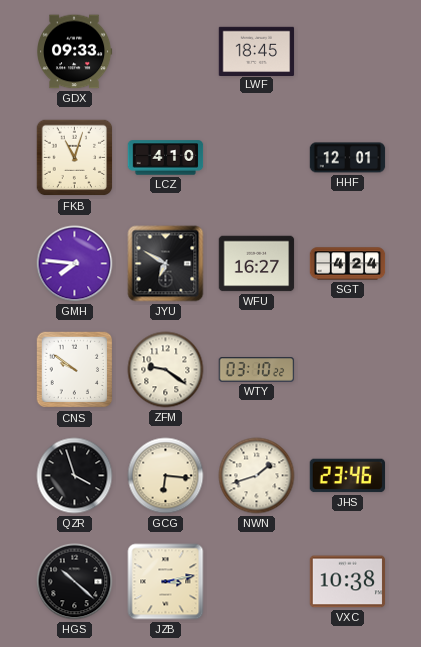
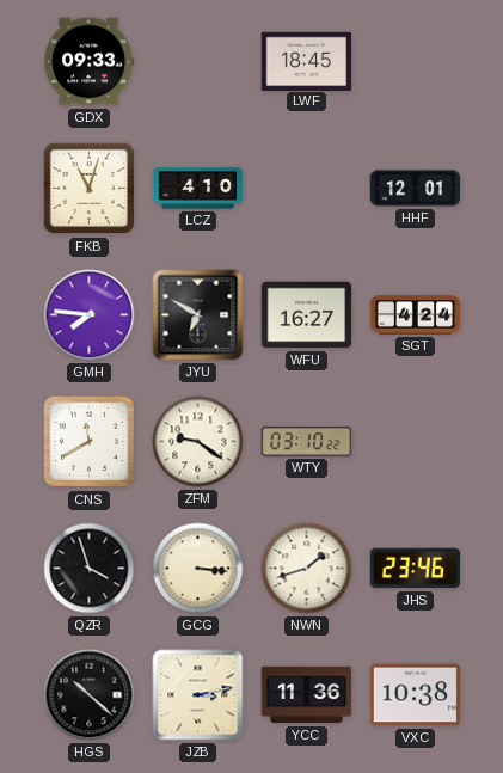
CNS: 9:51 -> 11:40 (90, 442)
GCG: 6:16 -> 3:16 (198, 569)
YCC: none -> 11:36 (307, 695)
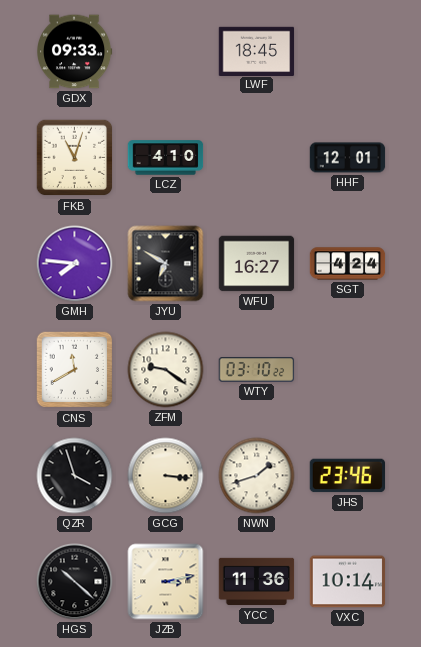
VXC: 10:38 -> 10:14 (348, 582)
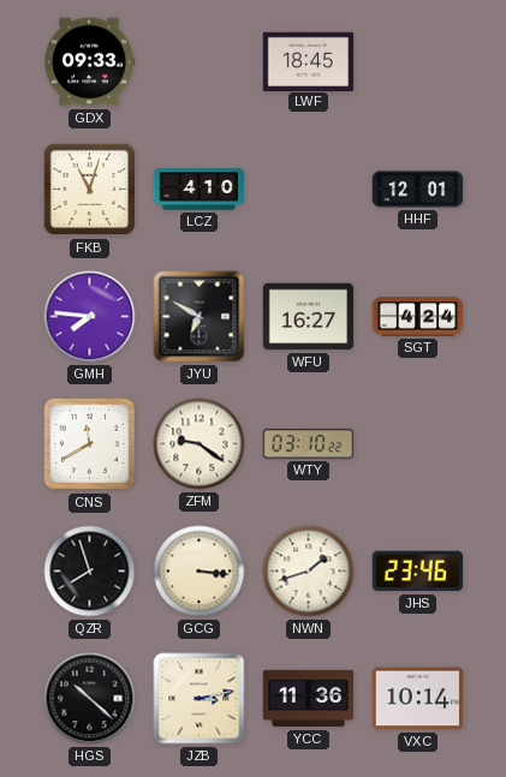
QZR: 3:57 -> 7:57 (90, 572)
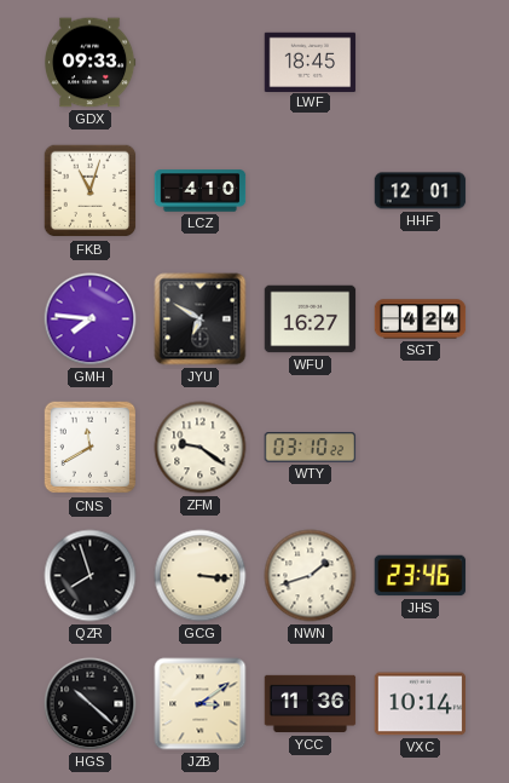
JZB: 3:13 -> 3:09 (201, 704)
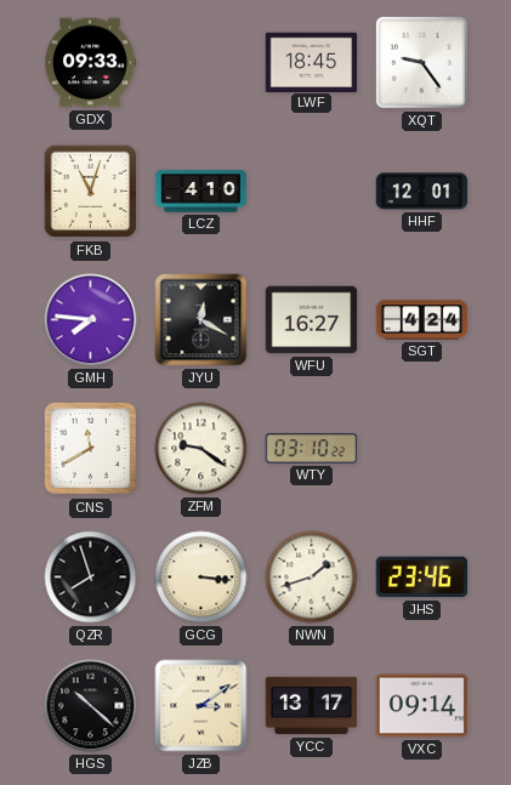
XQT: none -> 9:24 (421, 62)
JYU: 6:50 -> 12:20 (201, 320)
YCC: 11:36 -> 13:17 (312, 706)
VXC: 10:14 -> 09:14 (422, 706)
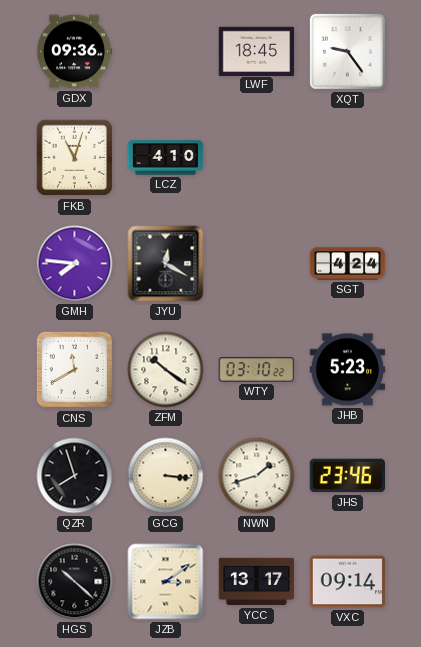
GDX: 09:33 -> 09:36 (75, 52)
HHF: 12:01 -> none (422, 192)
WFU: 16:27 -> none (312, 320)
ZFM: 9:21 -> 10:21 (166, 370)
JHB: none -> 5:23 (348, 370)
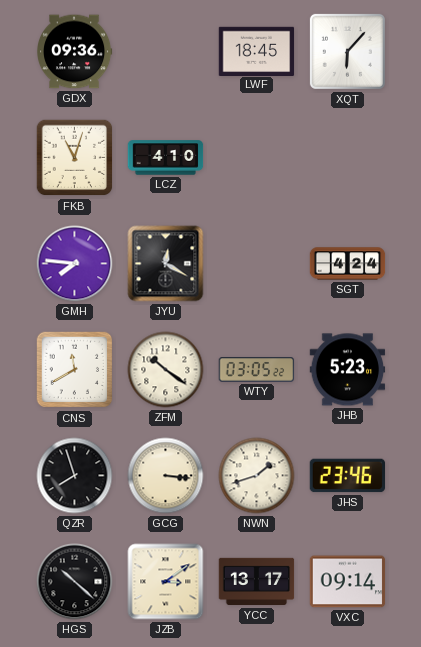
XQT: 9:24 -> 6:07 (347, 51)
WTY: 03:10 -> 03:05 (257, 370)
